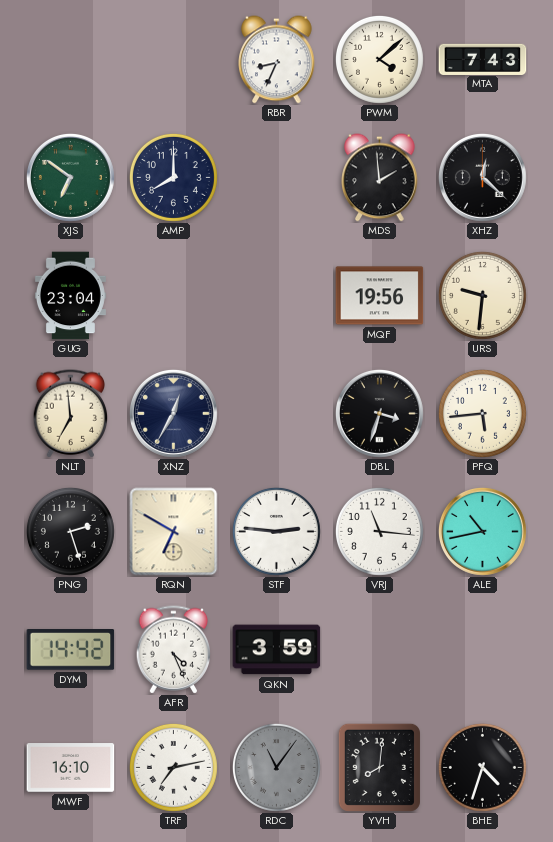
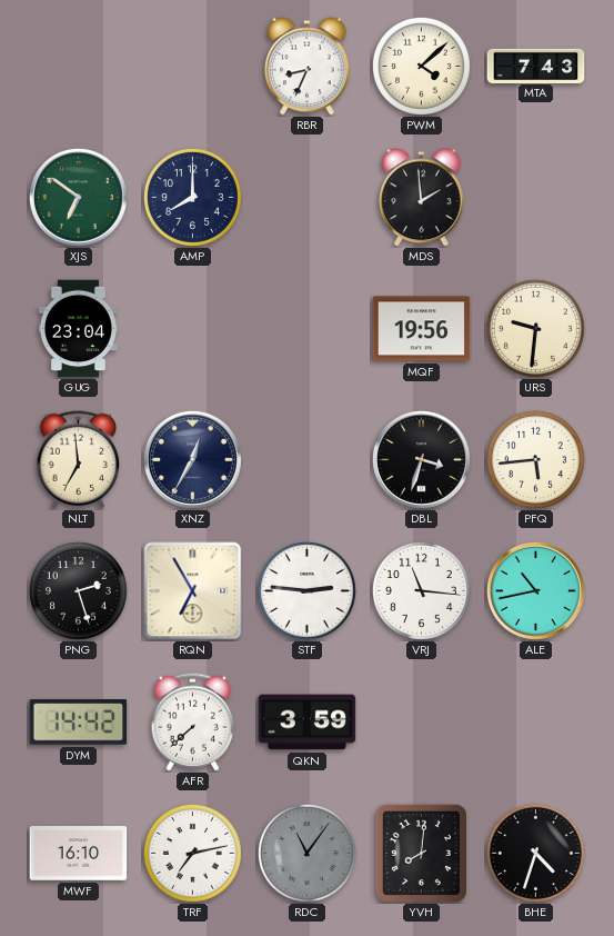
XHZ: 12:22 -> none (482, 177)
RQN: 6:50 -> 6:55 (193, 591)
AFR: 4:26 -> 7:38 (193, 723)
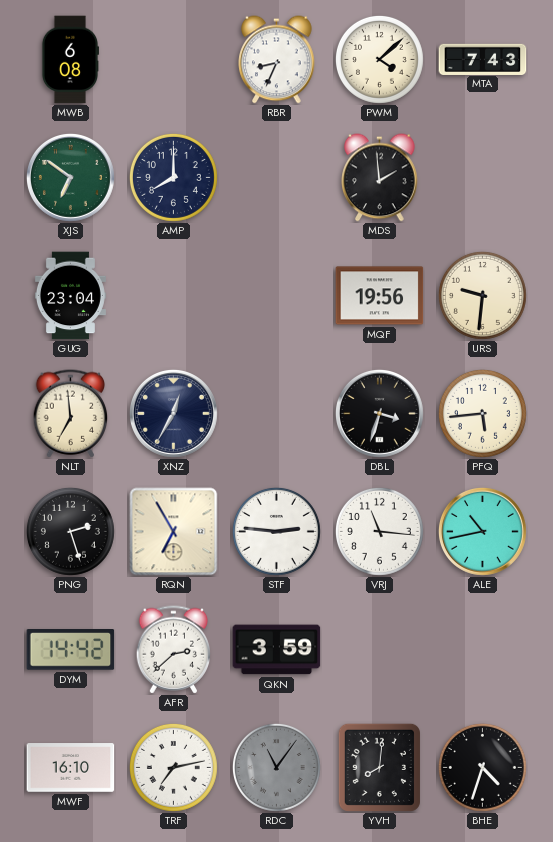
MWB: none -> 6:08 (69, 60)
AFR: 7:38 -> 2:38 (174, 650)
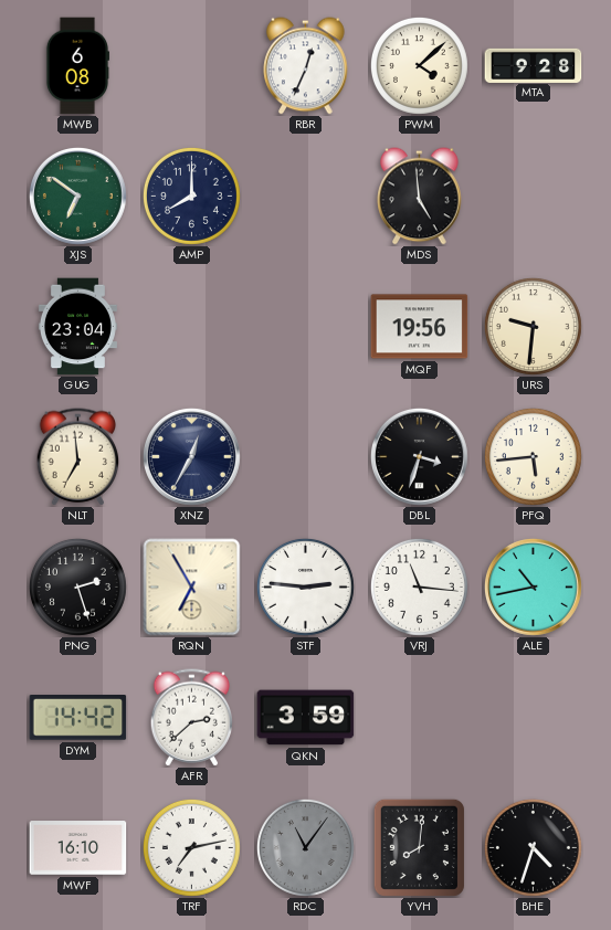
RBR: 8:34 -> 12:34 (306, 66)
MTA: 7:43 -> 9:28 (534, 65)
MDS: 1:59 -> 4:59 (420, 197)
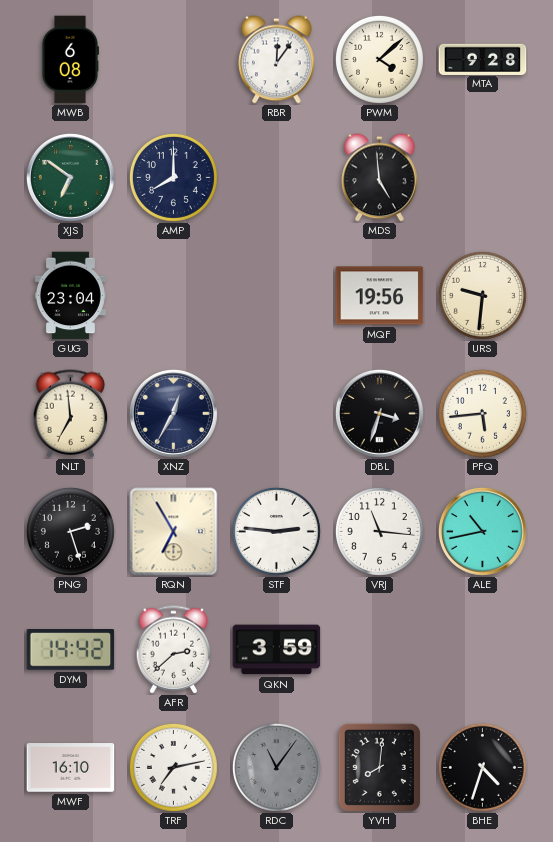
RBR: 12:34 -> 12:06 (277, 60)
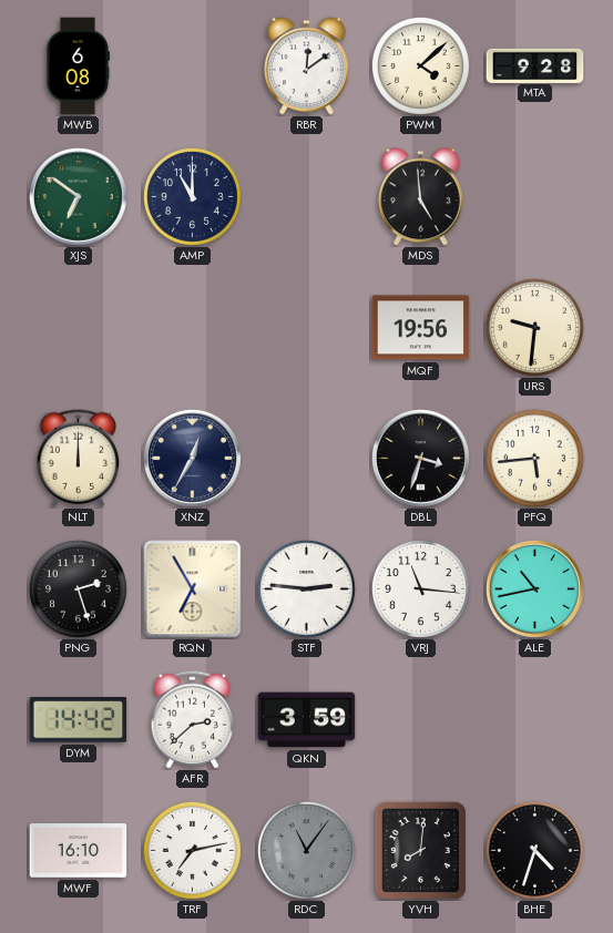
RBR: 12:06 -> 12:09 (307, 66)
AMP: 8:00 -> 11:00 (192, 196)
GUG: 23:04 -> none (70, 296)
NLT: 6:59 -> 12:00 (79, 459)
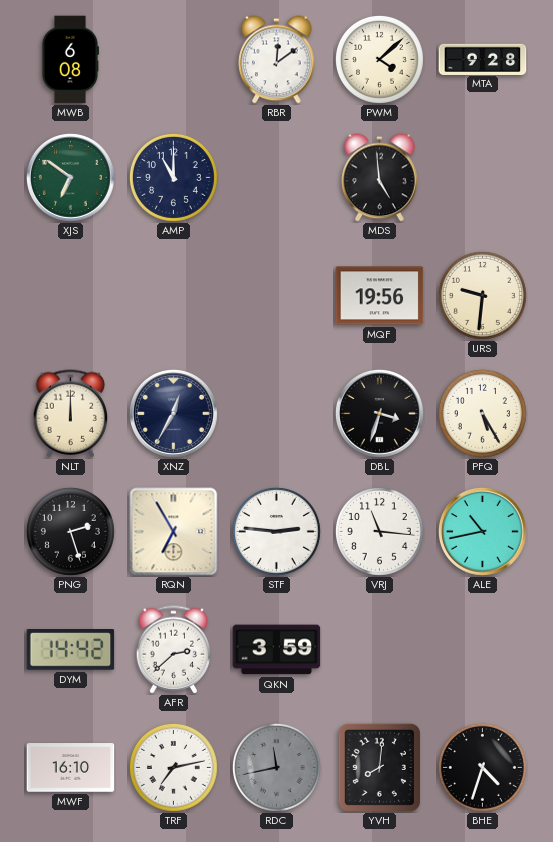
PFQ: 5:44 -> 5:25 (482, 413)
RDC: 11:06 -> 11:43 (276, 767)
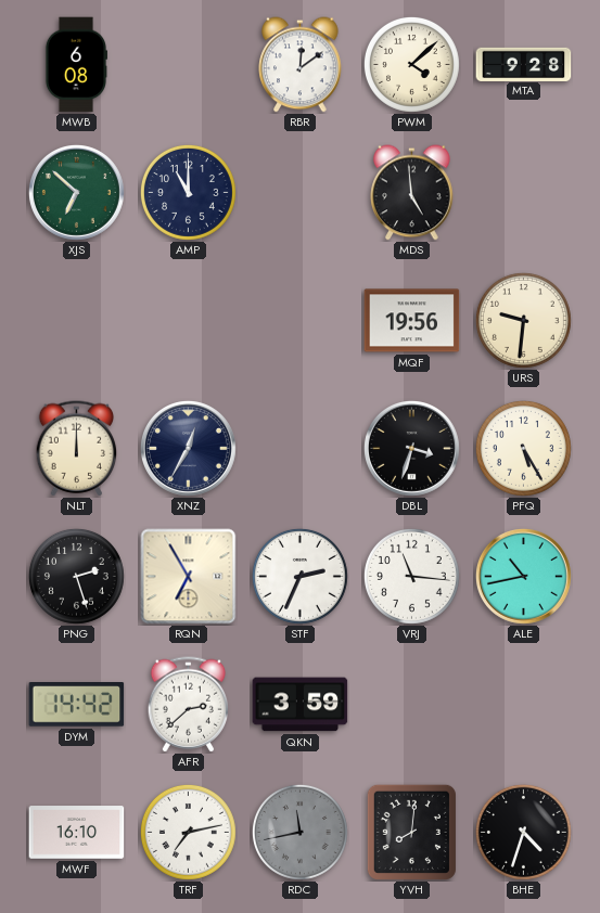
XJS: 6:51 -> 6:52 (76, 192)
STF: 2:46 -> 2:34 (299, 576)
